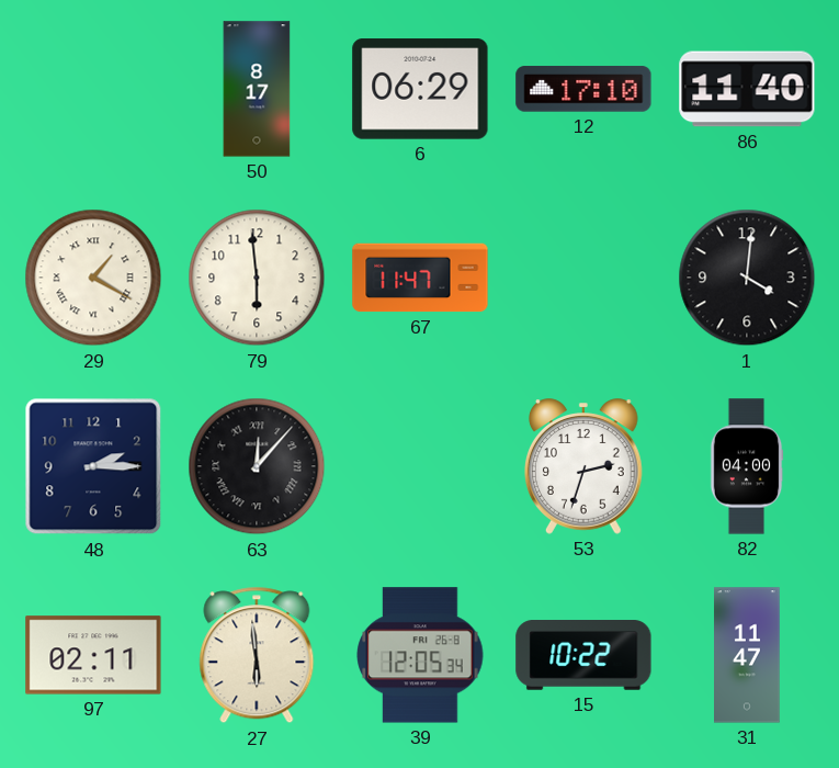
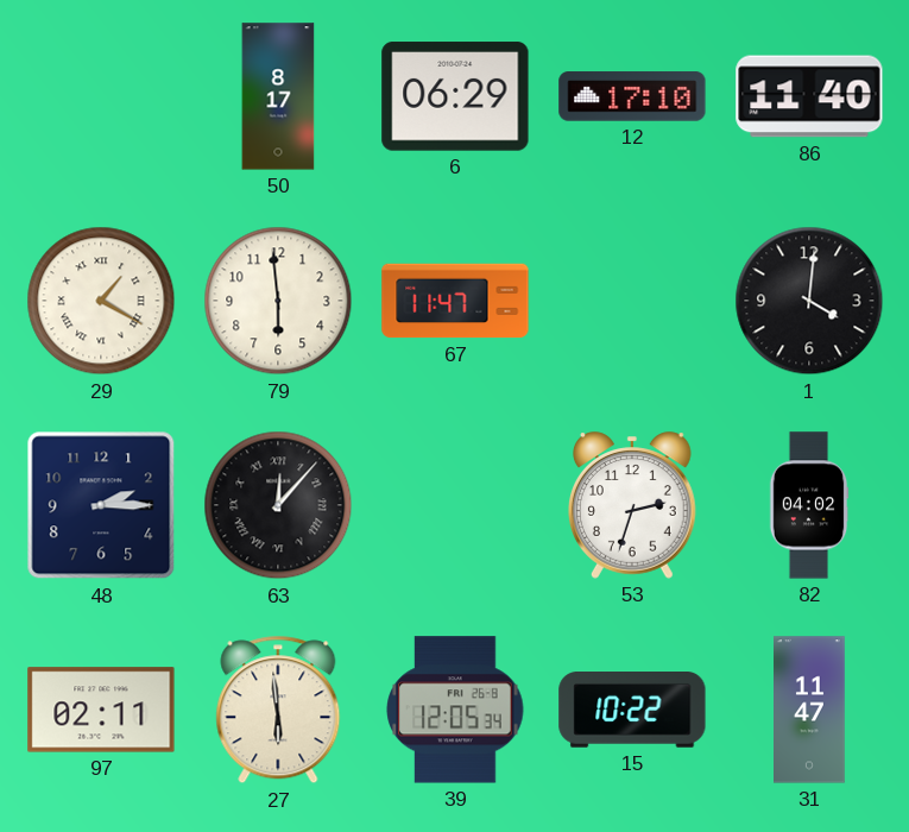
82: 04:00 -> 04:02 (809, 505)
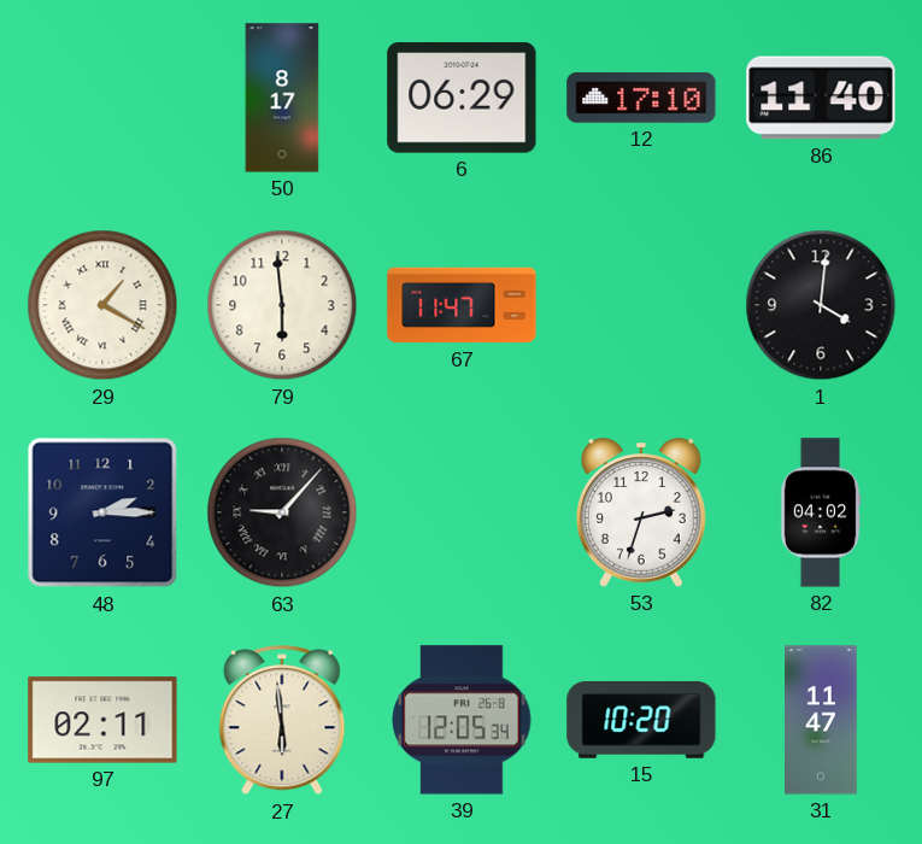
63: 12:07 -> 9:07 (282, 512)
15: 10:22 -> 10:20 (641, 721)
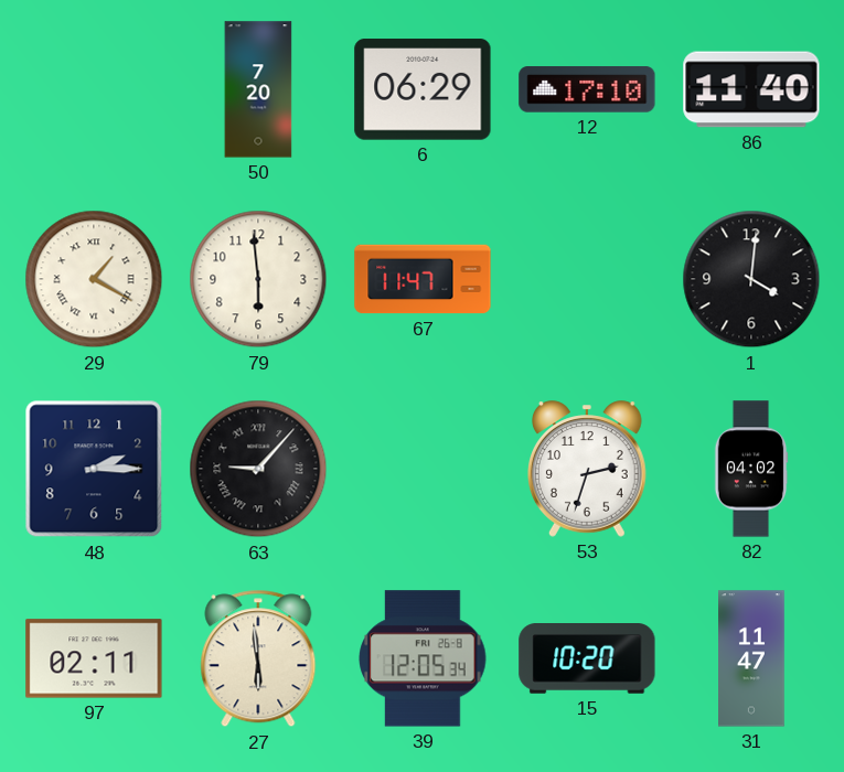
50: 8:17 -> 7:20 (258, 89)
